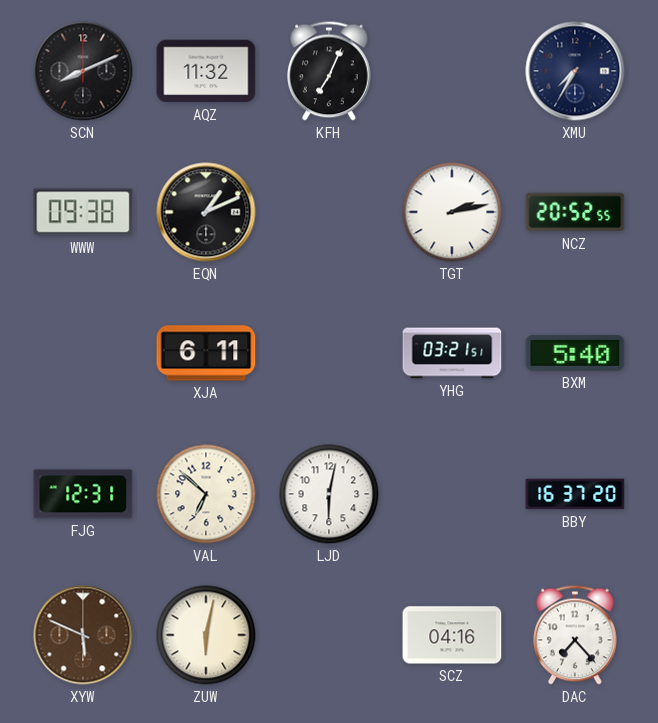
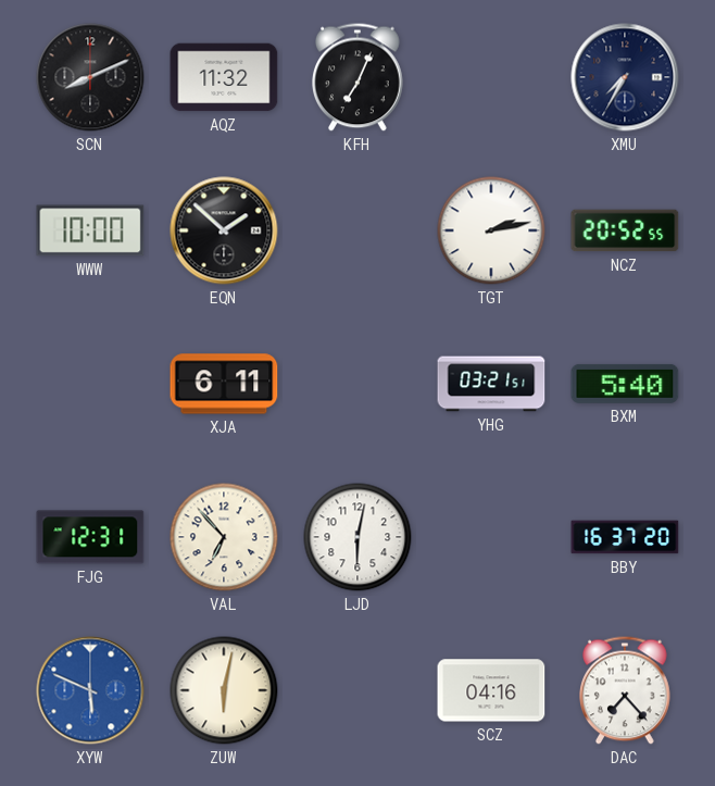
WWW: 09:38 -> 10:00 (90, 230)
EQN: 1:11 -> 1:52 (224, 230)
VAL: 6:52 -> 6:53 (224, 537)
XYW dial: brown -> blue (90, 690)
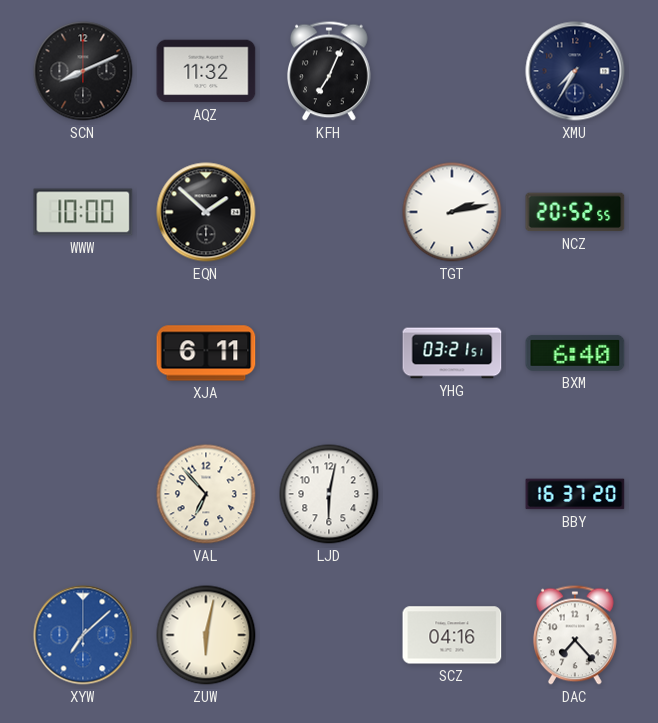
BXM: 5:40 -> 6:40 (575, 353)
FJG: 12:31 -> none (90, 537)
XYW: 5:49 -> 7:08 (83, 635)
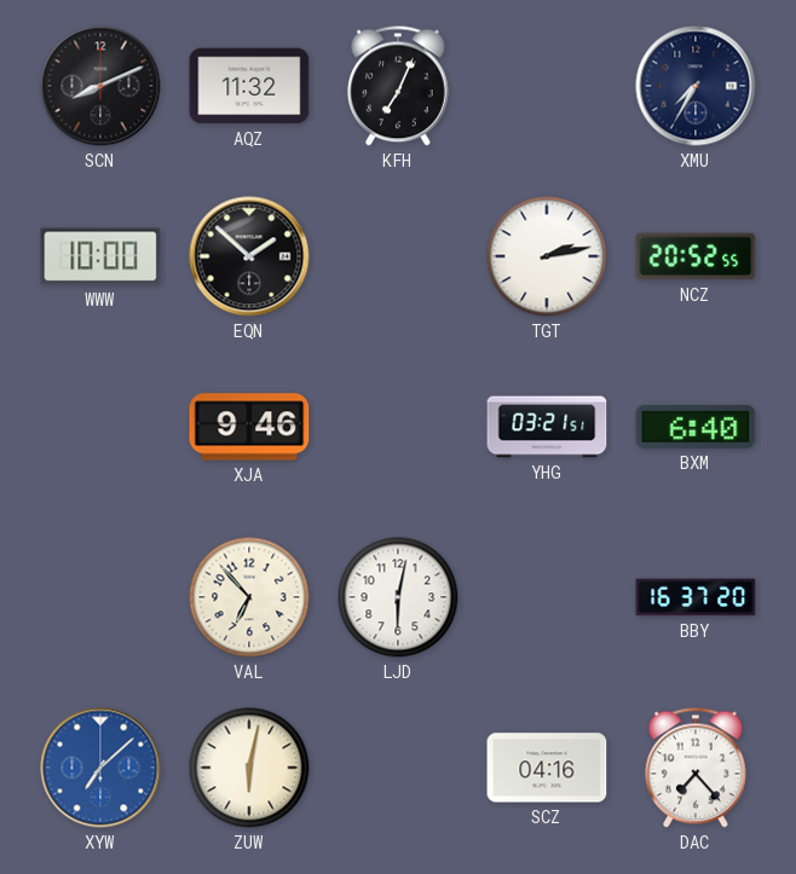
XJA: 6:11 -> 9:46 (249, 427)
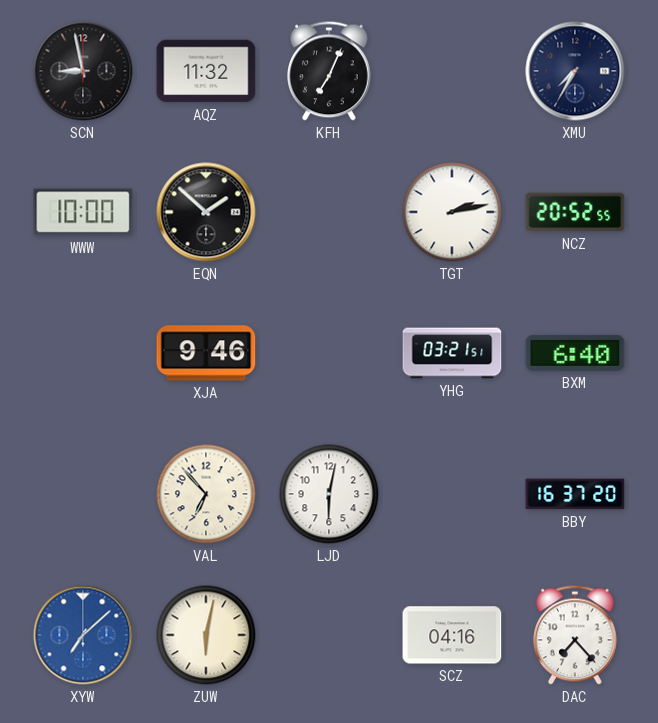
SCN: 8:11 -> 8:58 (83, 71)
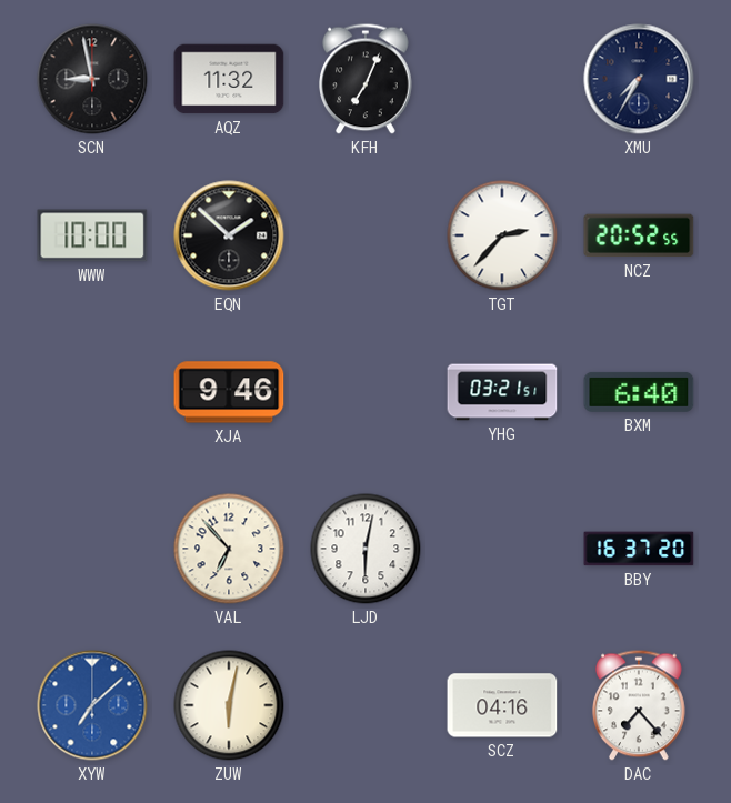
TGT: 2:13 -> 2:37 (502, 235)
